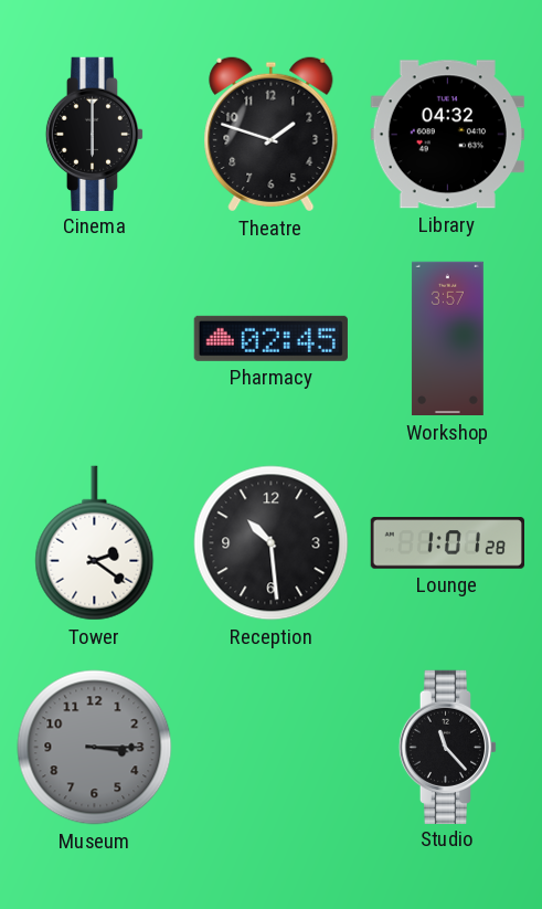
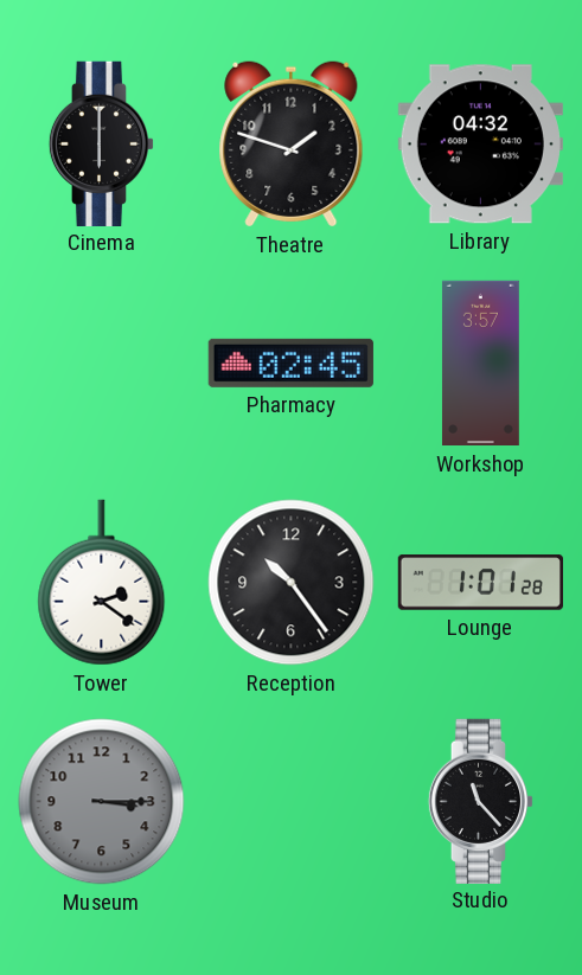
Reception: 10:29 -> 10:24 (292, 583)
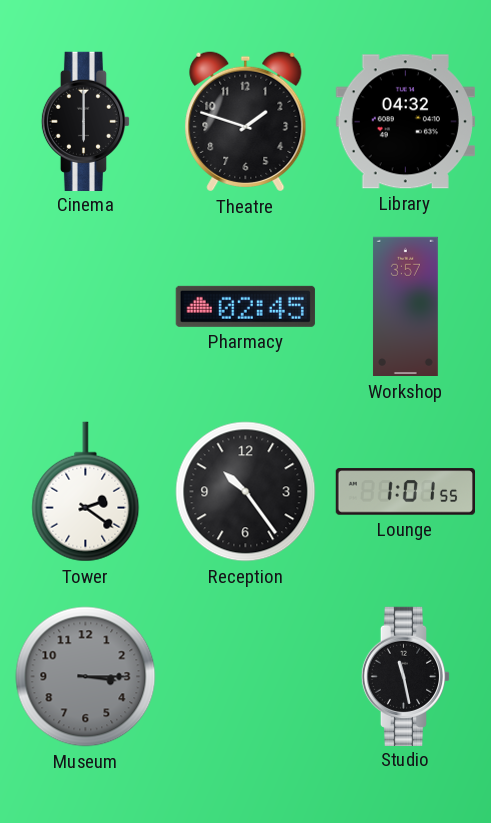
Lounge: 1:01:28 -> 1:01:55 (405, 492)
Studio: 11:23 -> 11:28 (406, 676)
